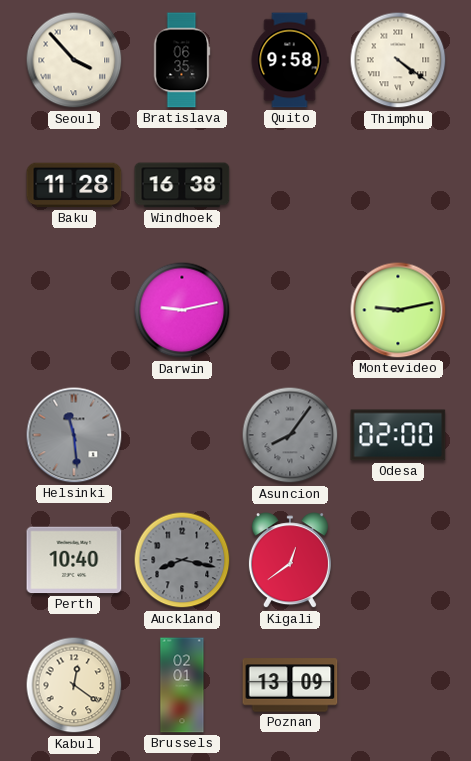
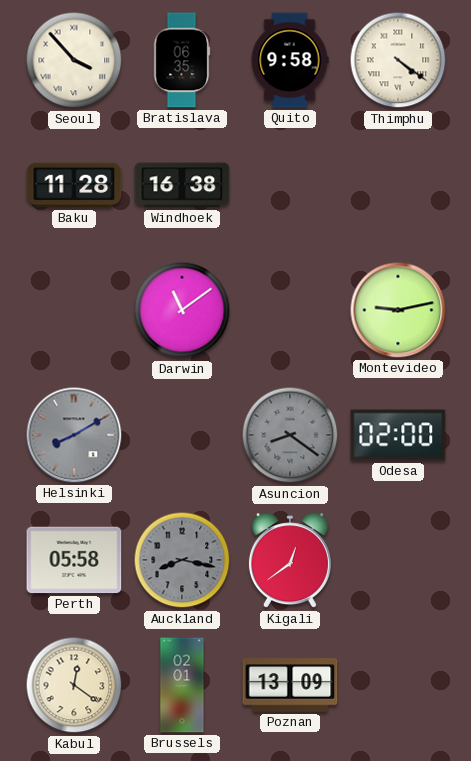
Darwin: 9:13 -> 11:09 (182, 310)
Helsinki: 11:29 -> 8:10 (74, 435)
Asuncion: 8:06 -> 8:21 (290, 435)
Perth: 10:40 -> 05:58 (74, 560)
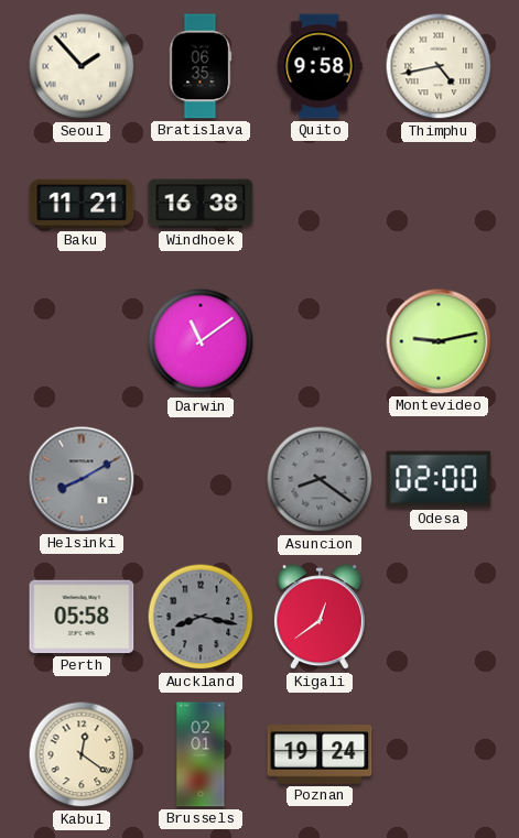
Seoul: 3:53 -> 1:53 (82, 66)
Thimphu: 4:21 -> 4:43 (439, 66)
Baku: 11:28 -> 11:21 (82, 204)
Poznan: 13:09 -> 19:24 (320, 754)
